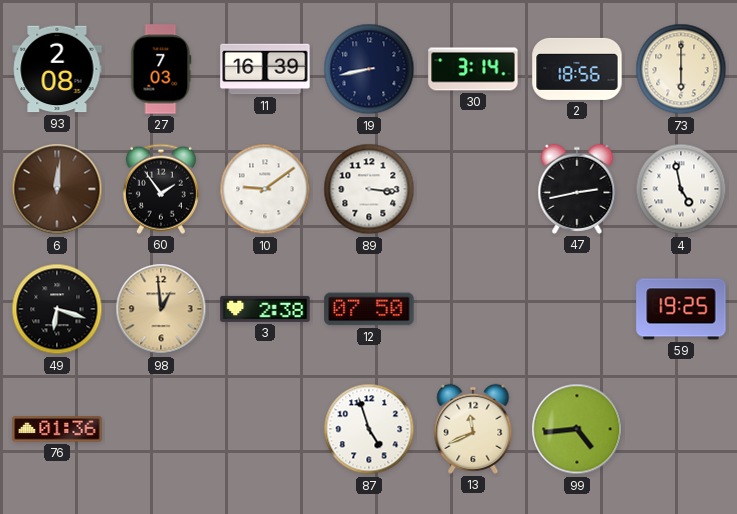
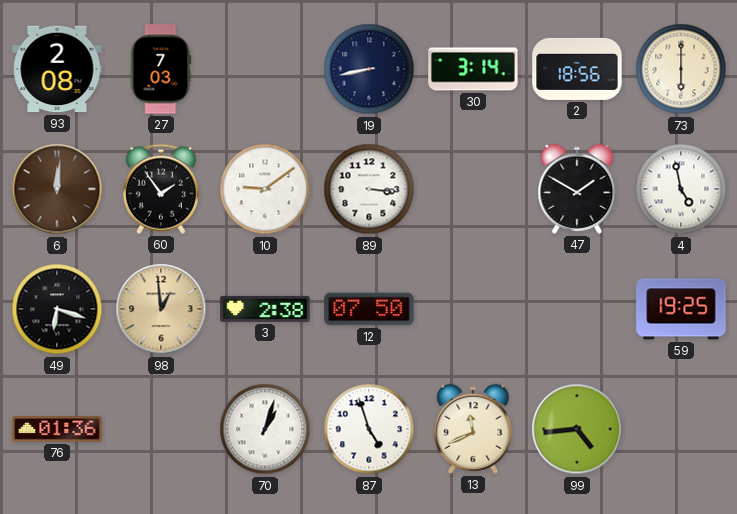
11: 16:39 -> none (265, 69)
47: 2:43 -> 1:50 (577, 189)
70: none -> 1:03 (265, 429)
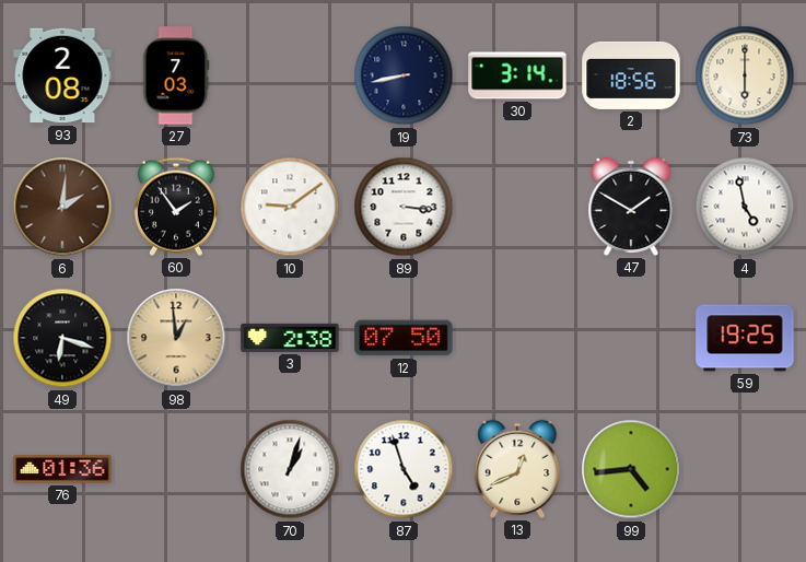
6: 12:01 -> 2:01 (62, 207)
13: 11:41 -> 12:41 (517, 469)
